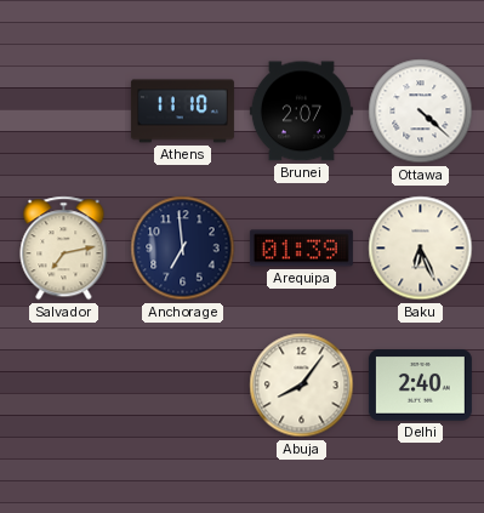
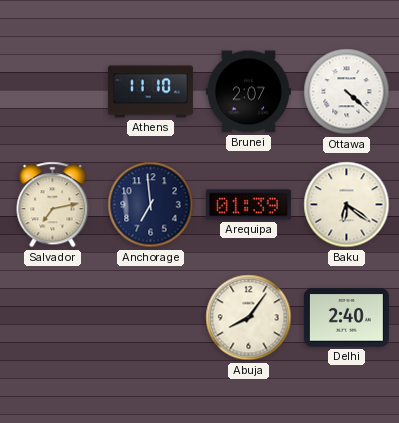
Baku: 6:26 -> 6:21 (347, 205)
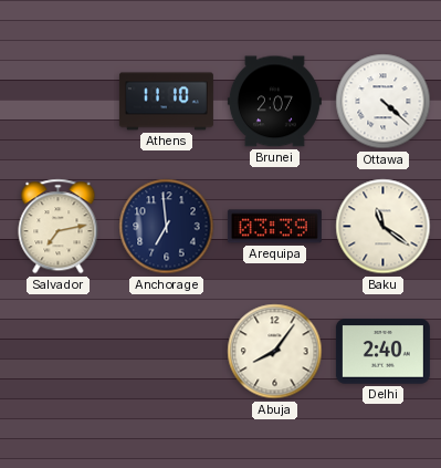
Arequipa: 01:39 -> 03:39 (274, 227)
Baku: 6:21 -> 11:21 (384, 227)
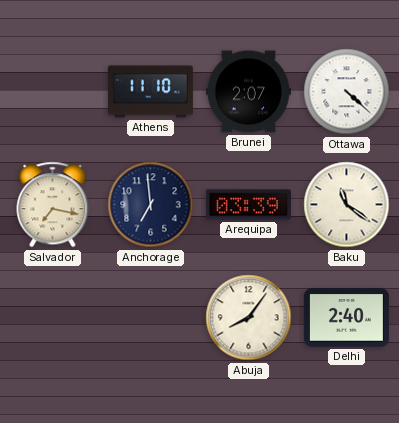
Salvador: 7:13 -> 7:17 (53, 205)
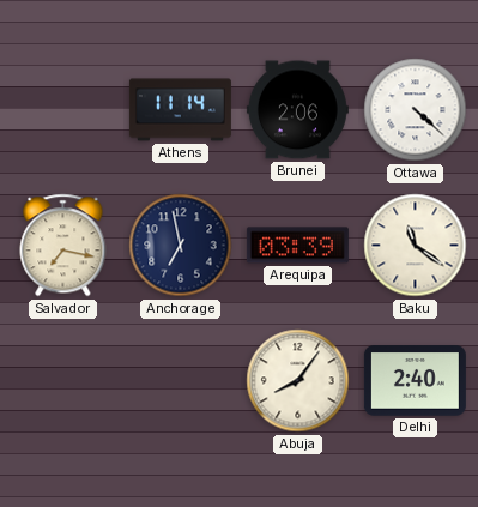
Athens: 11:10 -> 11:14 (180, 110)
Brunei: 2:07 -> 2:06 (297, 110)
Anchorage: 6:59 -> 6:58 (181, 246)
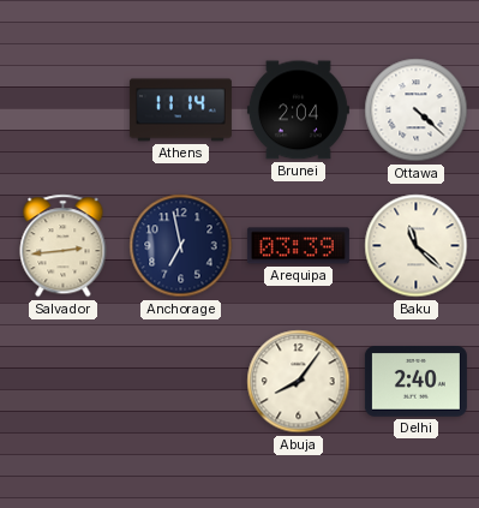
Brunei: 2:06 -> 2:04 (298, 110)
Salvador: 7:17 -> 2:44 (64, 246)
Baku: 11:21 -> 11:22 (417, 246)
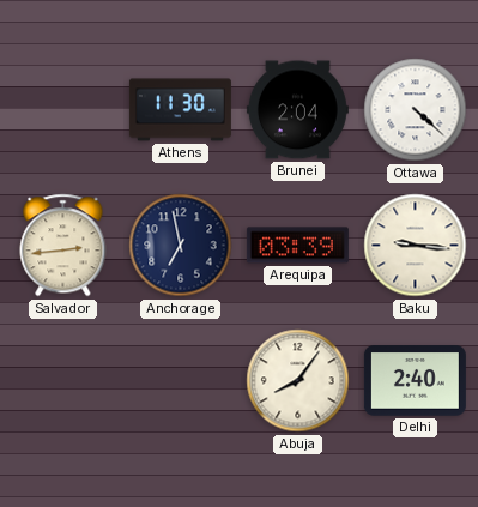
Athens: 11:14 -> 11:30 (180, 110)
Baku: 11:22 -> 9:16 (416, 246)
